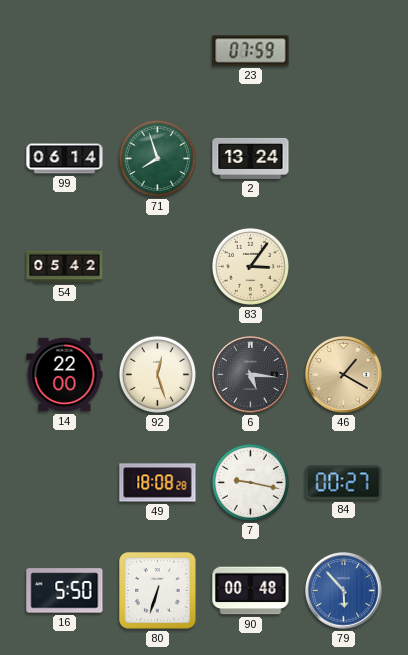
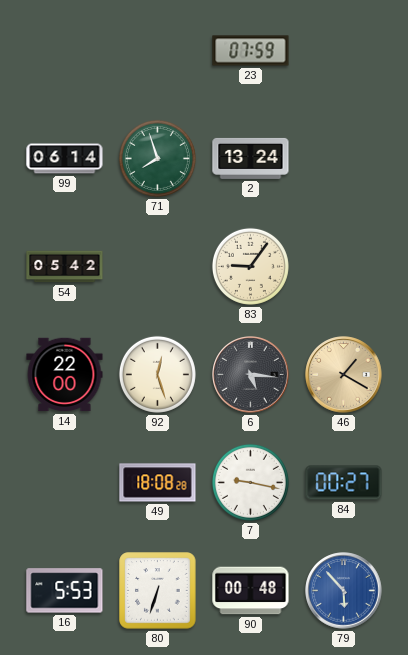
83: 3:06 -> 9:06 (250, 266)
16: 5:50 -> 5:53 (65, 591)
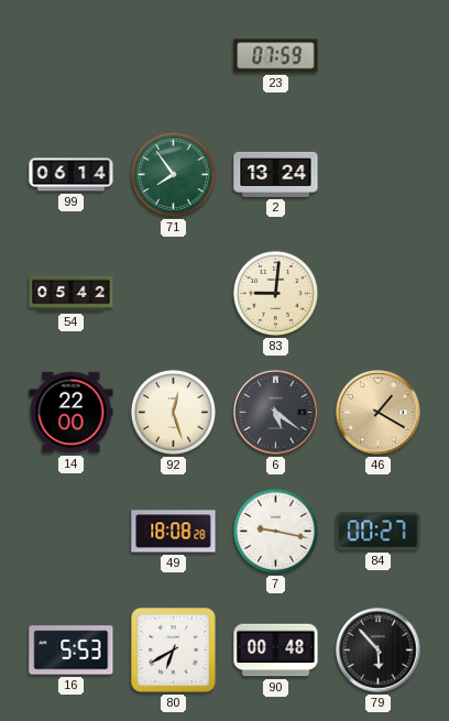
71: 7:57 -> 7:54 (173, 174)
83: 9:06 -> 9:01 (275, 293)
6: 5:16 -> 5:21 (276, 413)
80: 6:33 -> 6:40 (174, 651)
79 dial: blue -> black (379, 651)
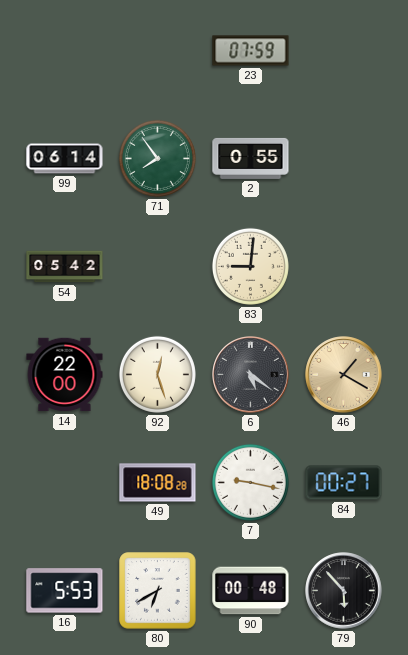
2: 13:24 -> 0:55 (251, 158)
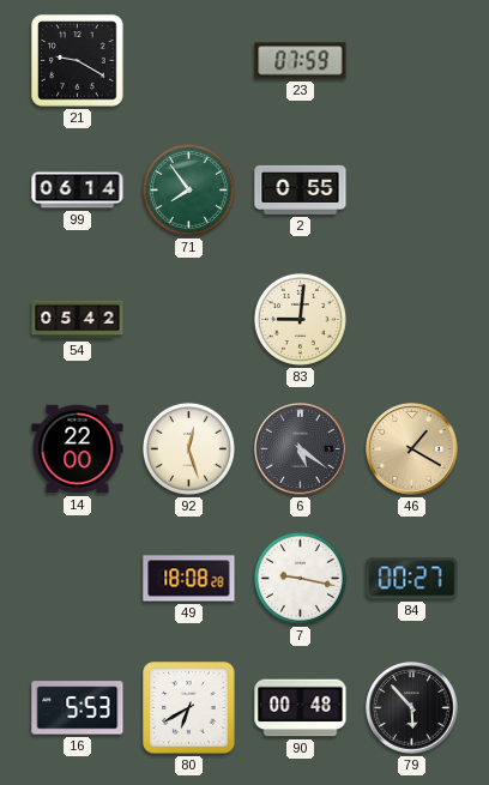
21: none -> 9:20 (78, 61)
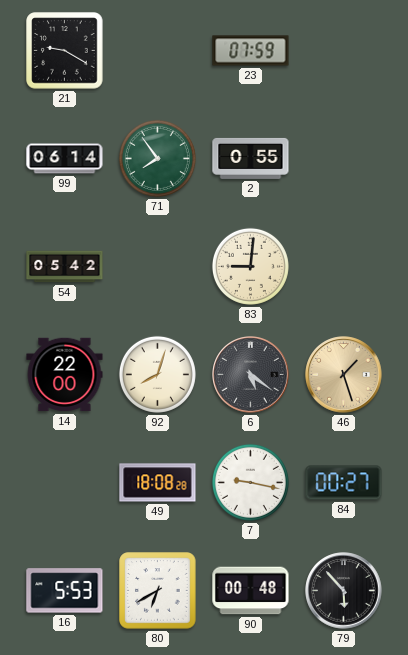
92: 12:27 -> 8:03 (157, 374)
46: 1:20 -> 1:27 (344, 375)
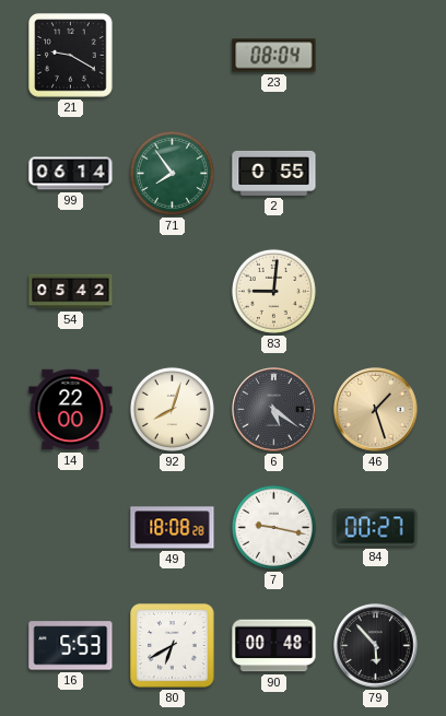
23: 07:59 -> 08:04 (274, 56)
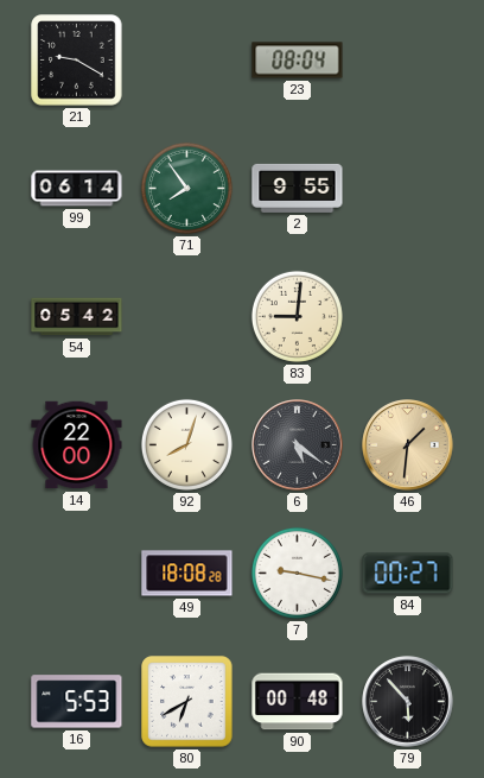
2: 0:55 -> 9:55 (298, 188)
46: 1:27 -> 1:31 (408, 445)
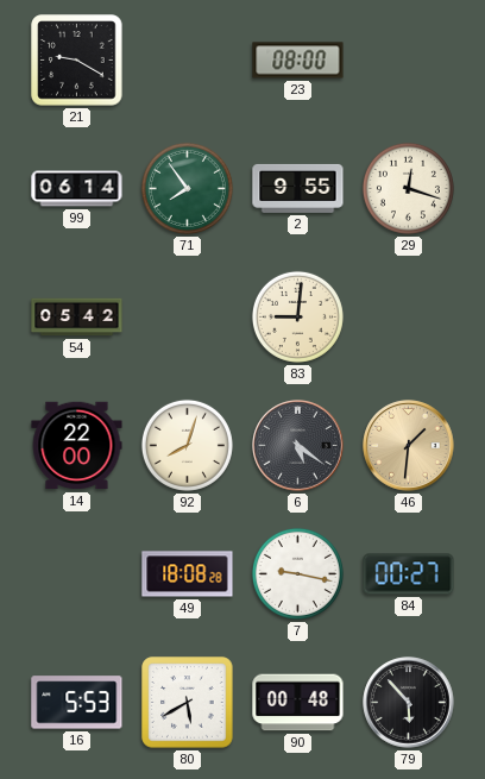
23: 08:04 -> 08:00 (298, 61)
29: none -> 12:18 (408, 188)
80: 6:40 -> 5:40 (188, 703)
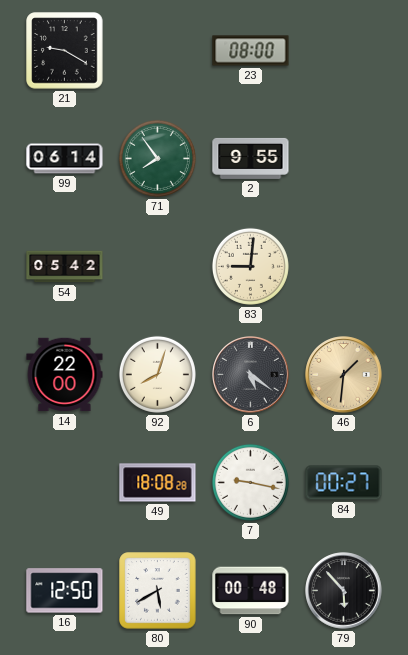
29: 12:18 -> none (408, 188)
16: 5:53 -> 12:50 (65, 591)
